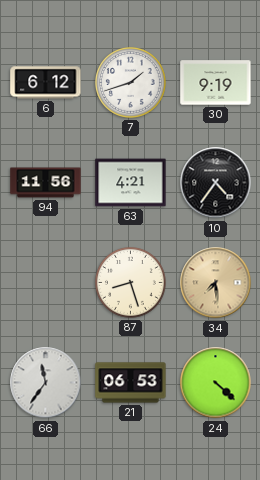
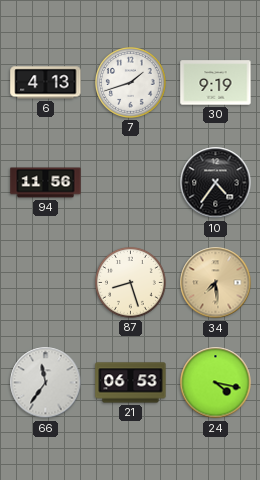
6: 6:12 -> 4:13 (46, 83)
63: 4:21 -> none (131, 183)
24: 4:22 -> 4:17 (216, 383)
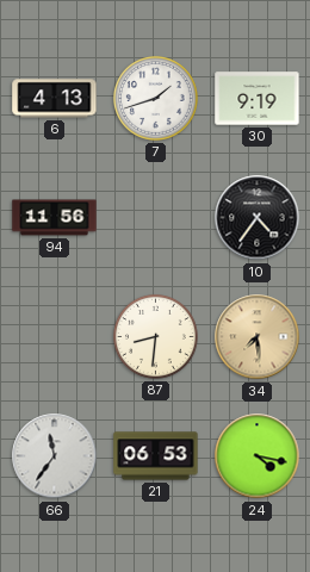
87: 8:27 -> 8:31 (156, 337)
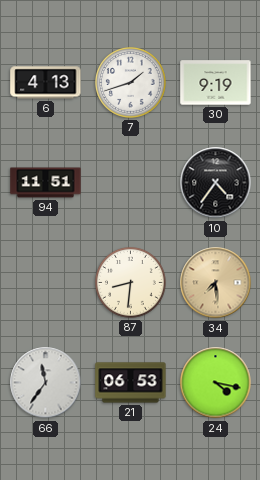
94: 11:56 -> 11:51 (46, 183)
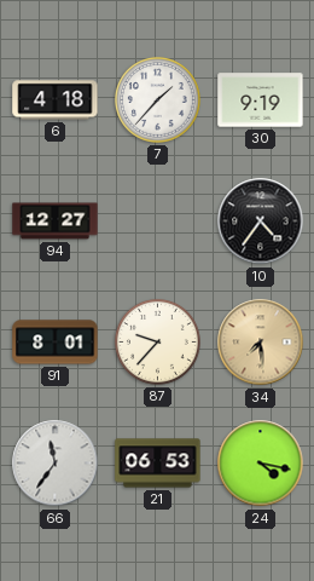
6: 4:13 -> 4:18 (56, 100)
7: 1:42 -> 1:37 (158, 100)
94: 11:51 -> 12:27 (56, 222)
91: none -> 8:01 (56, 343)
87: 8:31 -> 9:37 (158, 343)
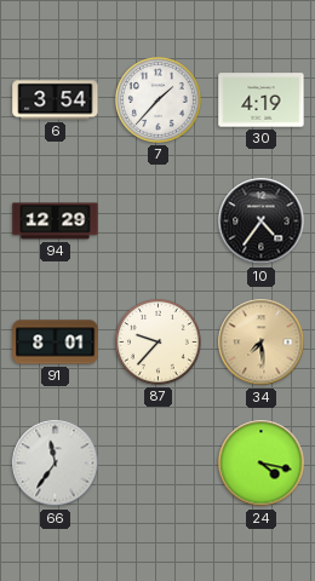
6: 4:18 -> 3:54 (56, 100)
30: 9:19 -> 4:19 (262, 100)
94: 12:27 -> 12:29 (56, 222)
21: 06:53 -> none (158, 464)
